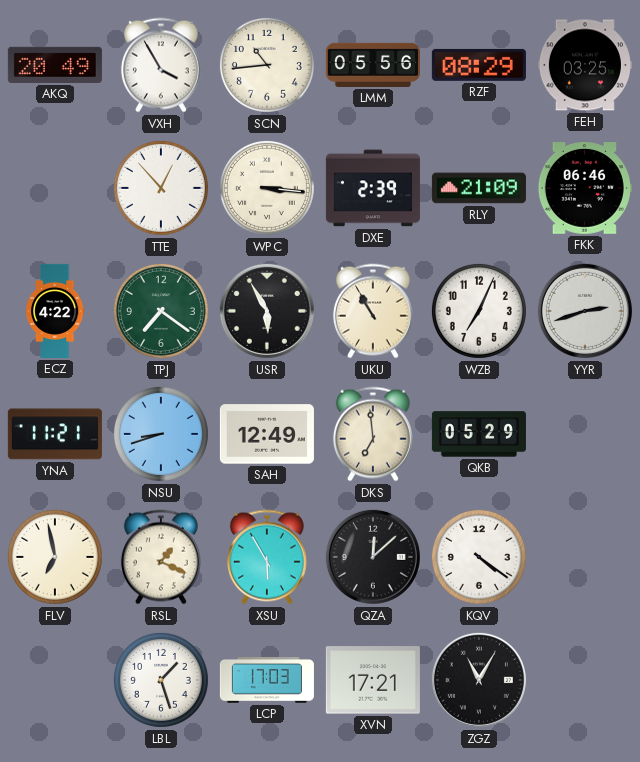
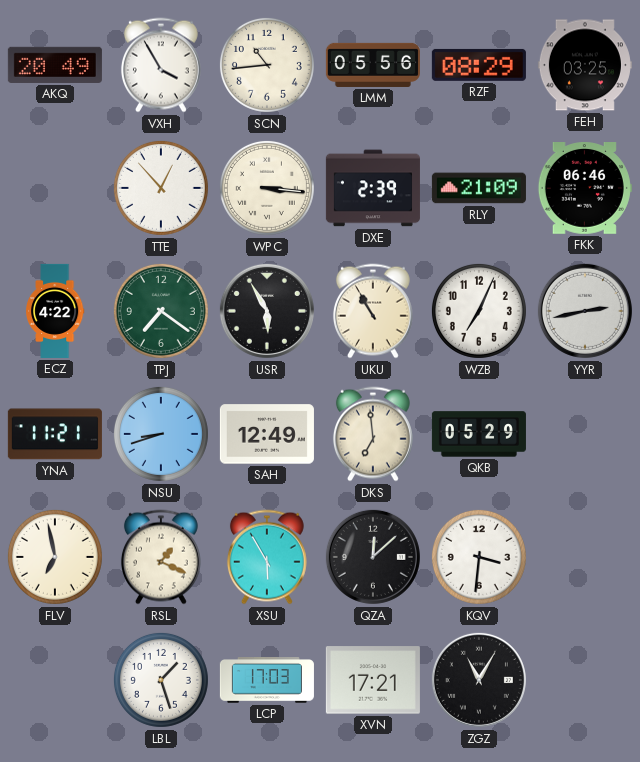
YYR: 2:42 -> 2:43 (585, 311)
KQV: 4:21 -> 3:31 (479, 557)
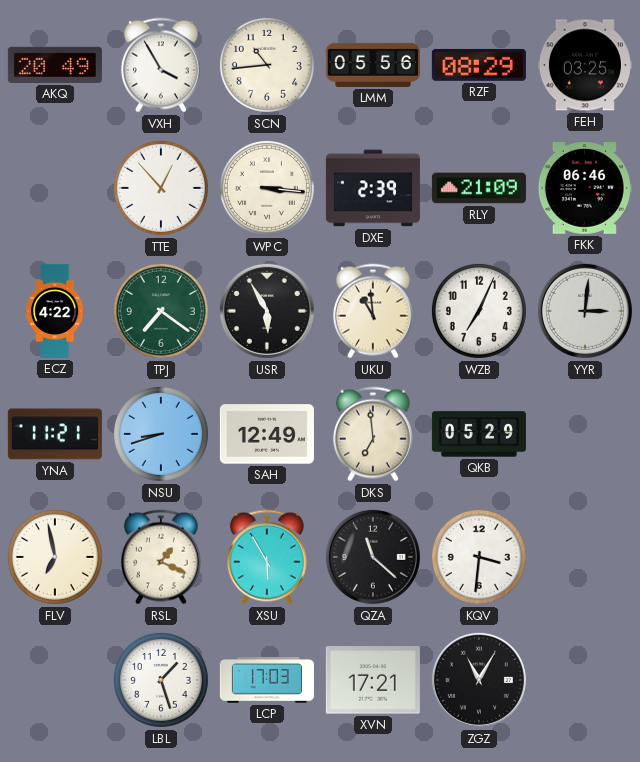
UKU: 10:55 -> 10:59 (373, 311)
YYR: 2:43 -> 3:01 (585, 311)
QZA: 12:08 -> 11:22 (373, 557)
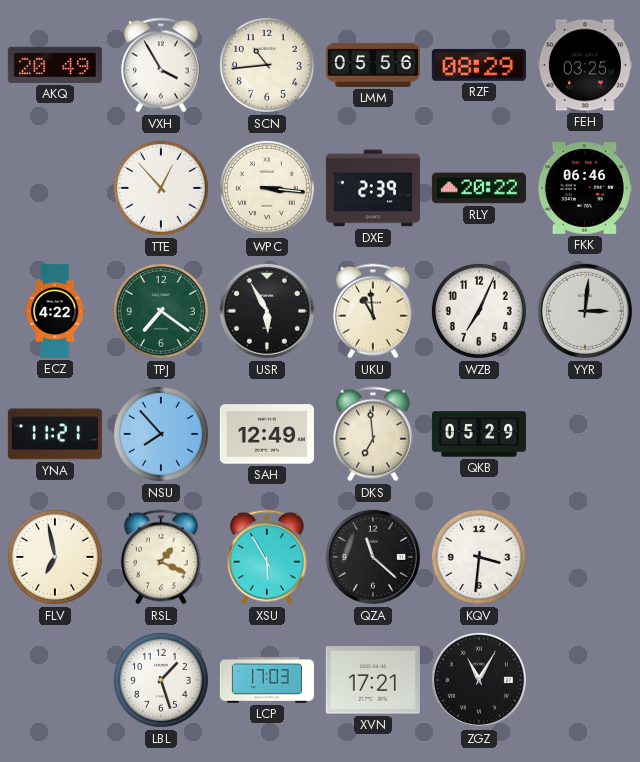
RLY: 21:09 -> 20:22 (479, 188)
NSU: 8:42 -> 7:53 (161, 434)
